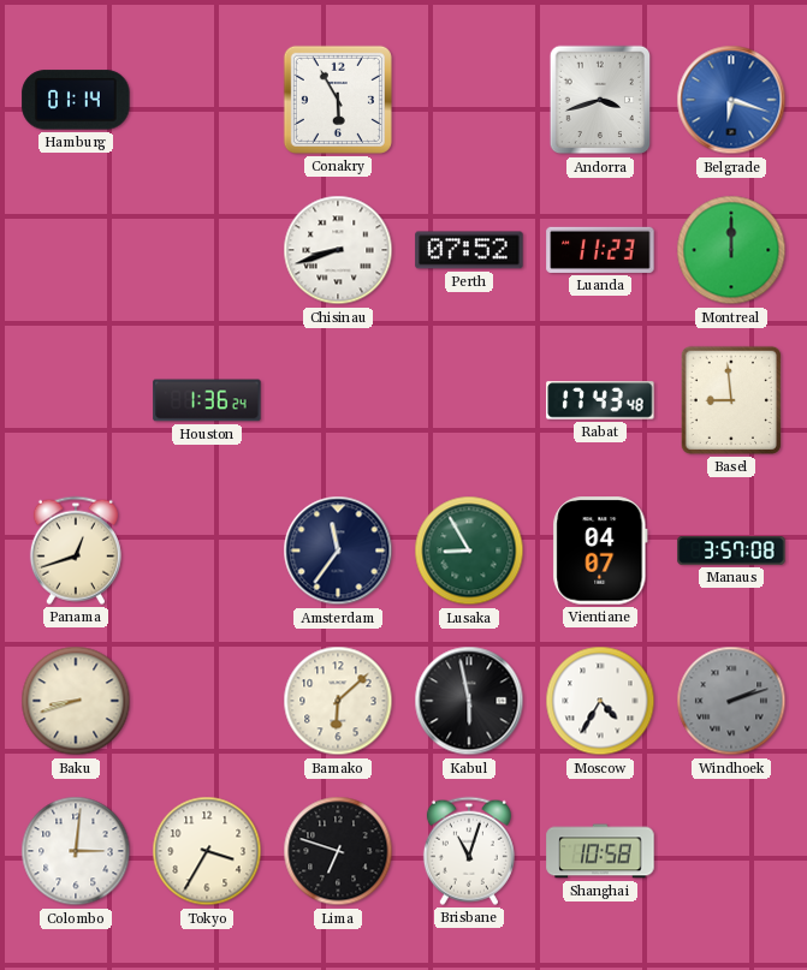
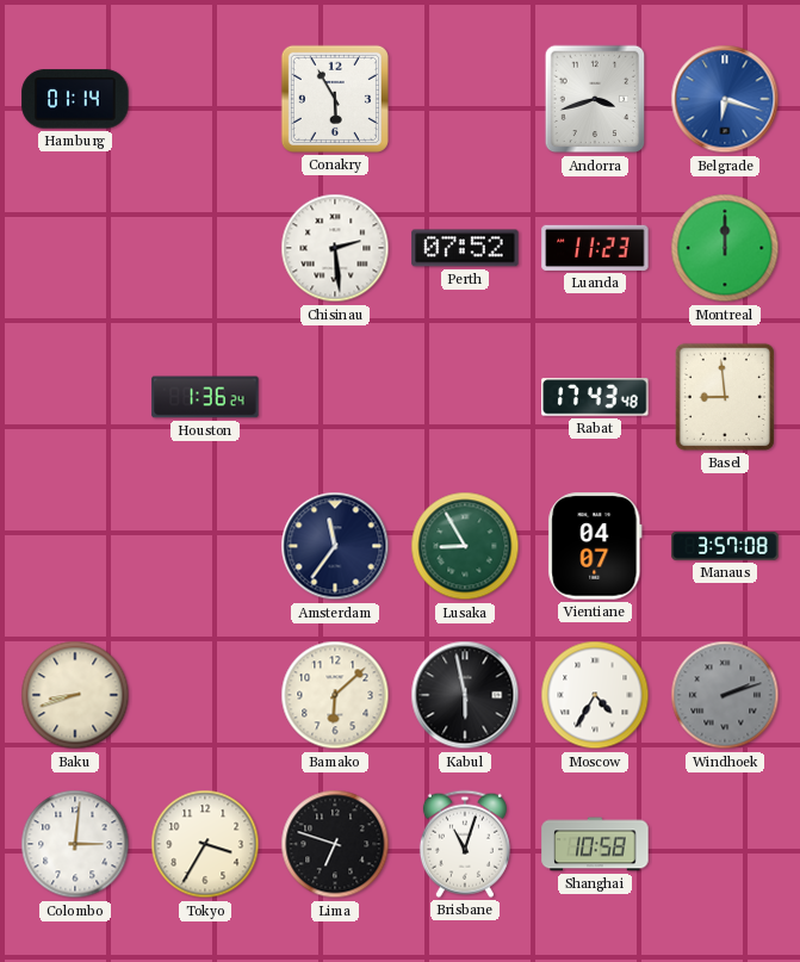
Chisinau: 8:42 -> 2:29 (335, 248)
Panama: 12:42 -> none (76, 551)
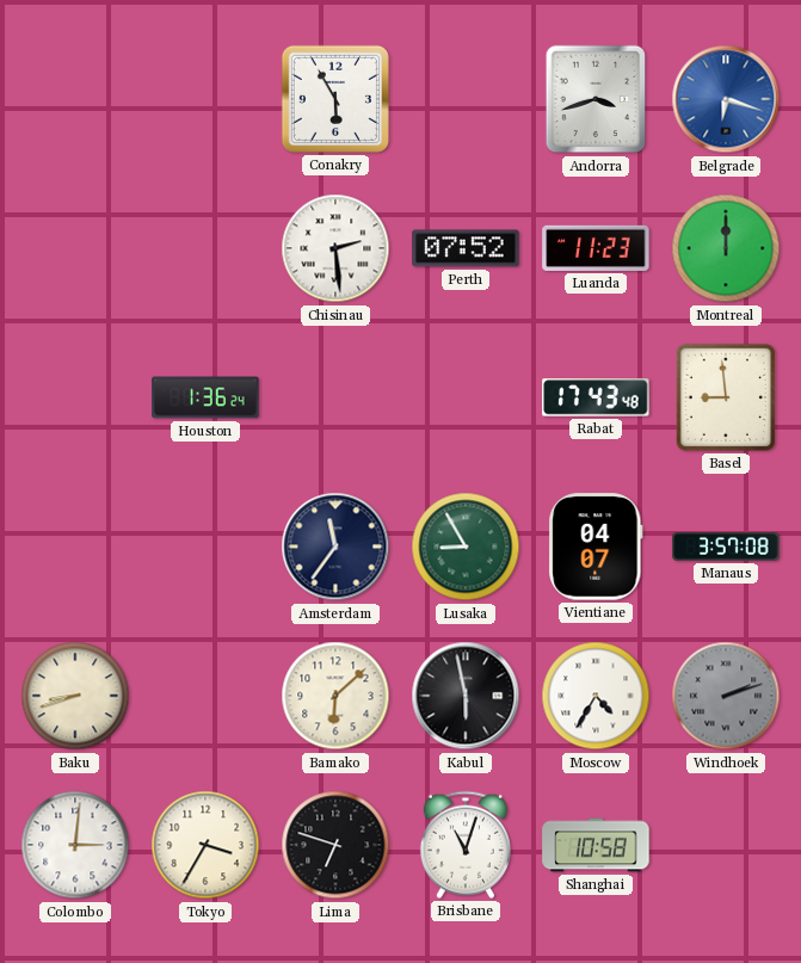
Hamburg: 01:14 -> none (75, 99)
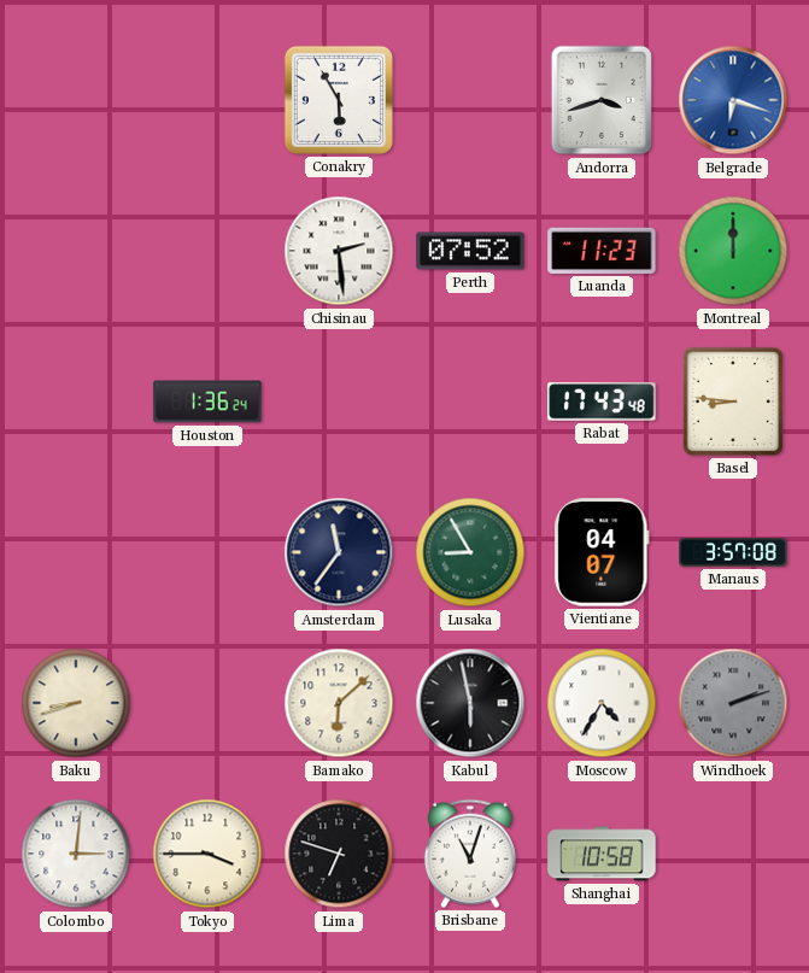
Basel: 8:59 -> 8:46 (733, 401)
Tokyo: 3:35 -> 3:45 (207, 854)
